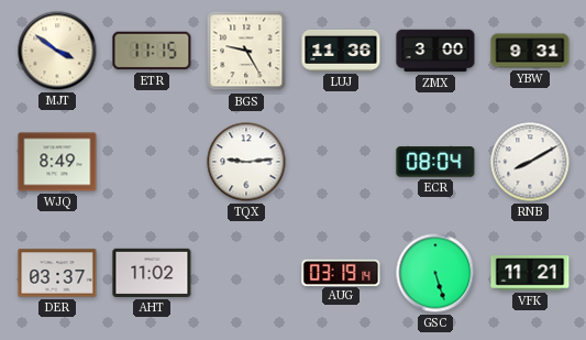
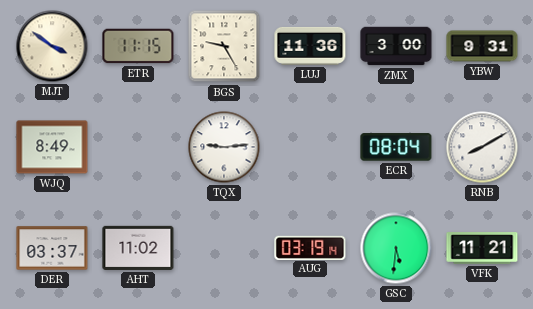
GSC: 5:27 -> 5:31 (396, 248)
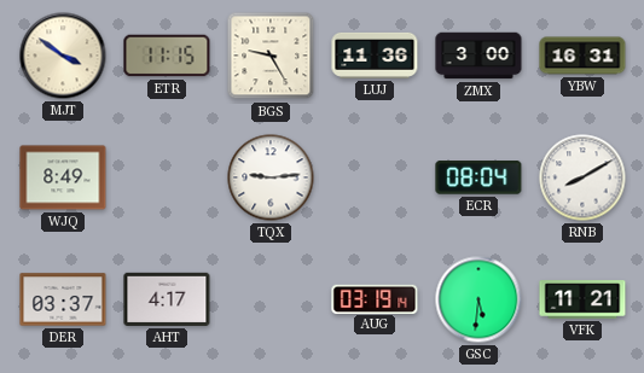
YBW: 9:31 -> 16:31 (582, 56)
AHT: 11:02 -> 4:17 (167, 299)
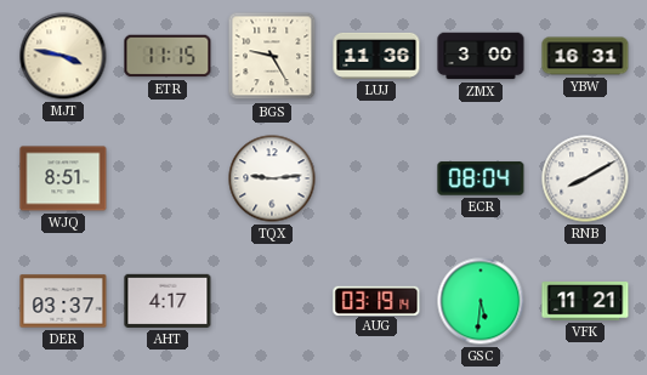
MJT: 3:51 -> 3:47 (63, 56)
WJQ: 8:49 -> 8:51 (63, 178)
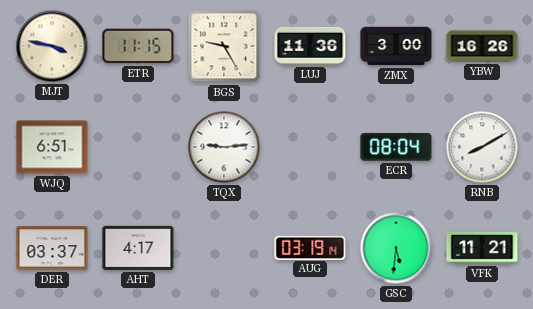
YBW: 16:31 -> 16:26 (482, 46)
WJQ: 8:51 -> 6:51 (52, 147)
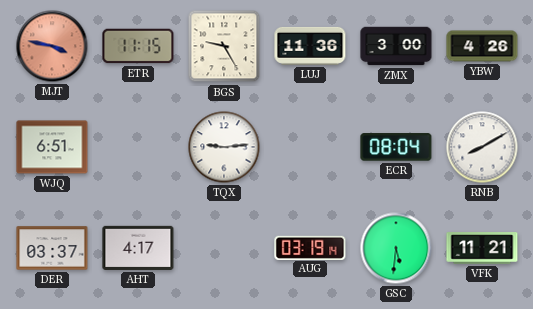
MJT dial: cream -> salmon (52, 46)
YBW: 16:26 -> 4:26 (482, 46)
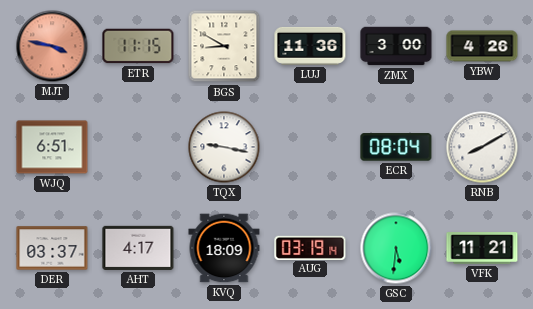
BGS: 9:25 -> 8:50 (224, 46)
TQX: 9:14 -> 9:17 (224, 147)
KVQ: none -> 18:09 (224, 248)
